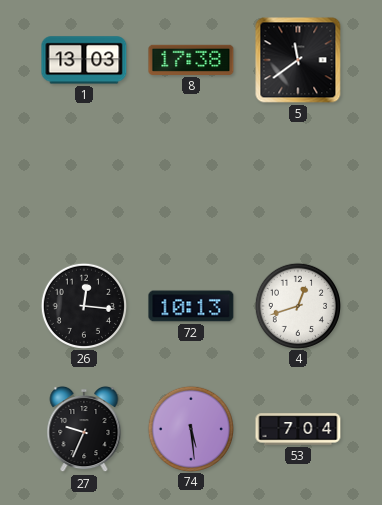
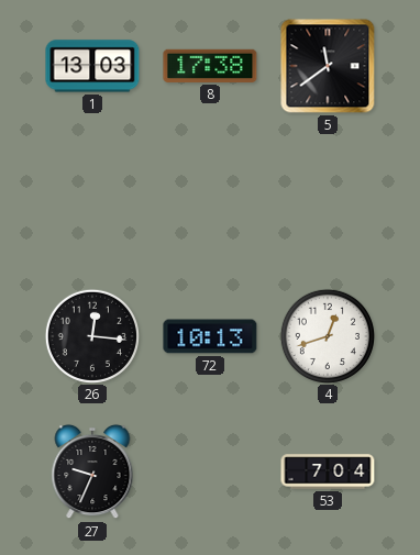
74: 5:29 -> none (190, 428)
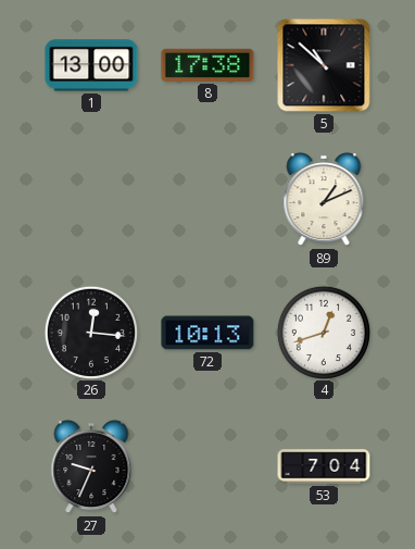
1: 13:03 -> 13:00 (91, 65)
5: 11:39 -> 10:52 (324, 65)
89: none -> 1:11 (324, 199)
